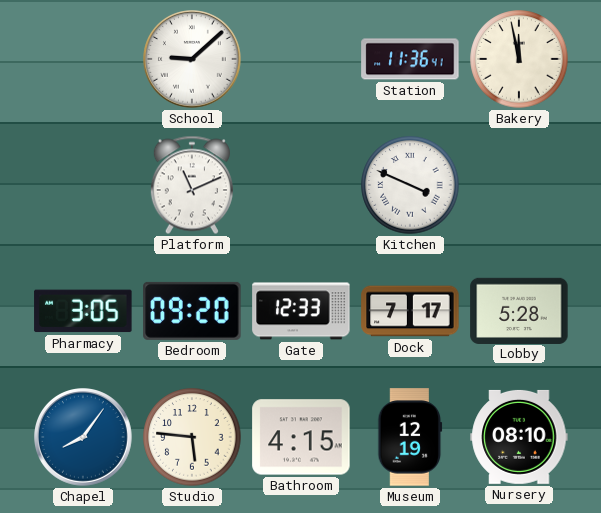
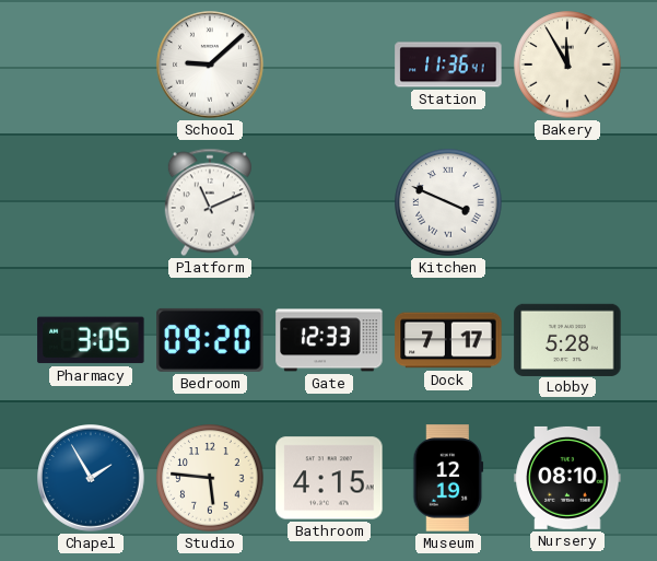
Bakery: 11:58 -> 11:55 (567, 65)
Chapel: 8:06 -> 1:55 (92, 479)
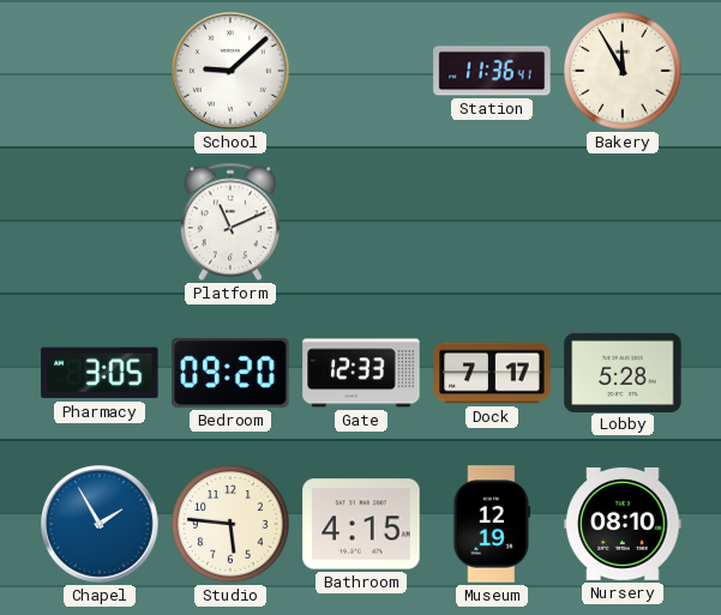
Kitchen: 3:49 -> none (448, 202)
